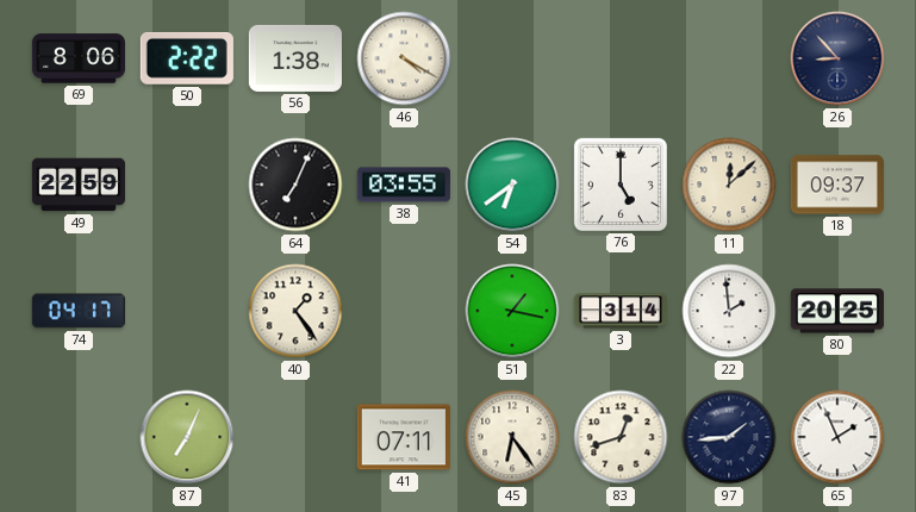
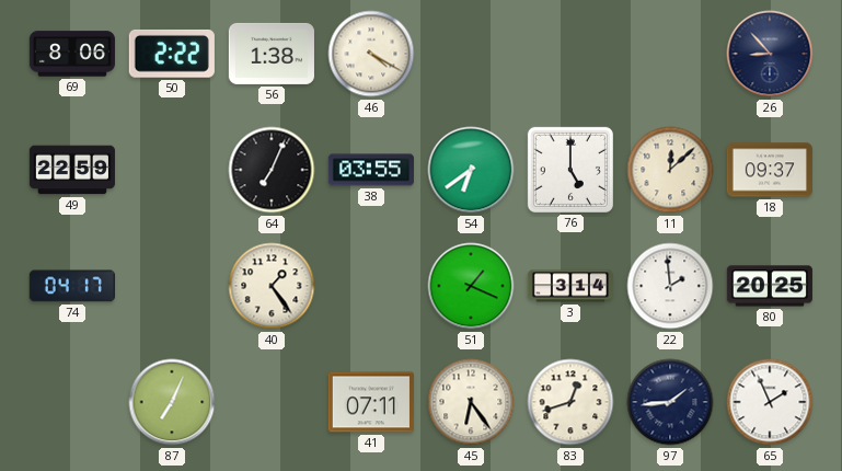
51: 1:17 -> 1:19 (471, 286)
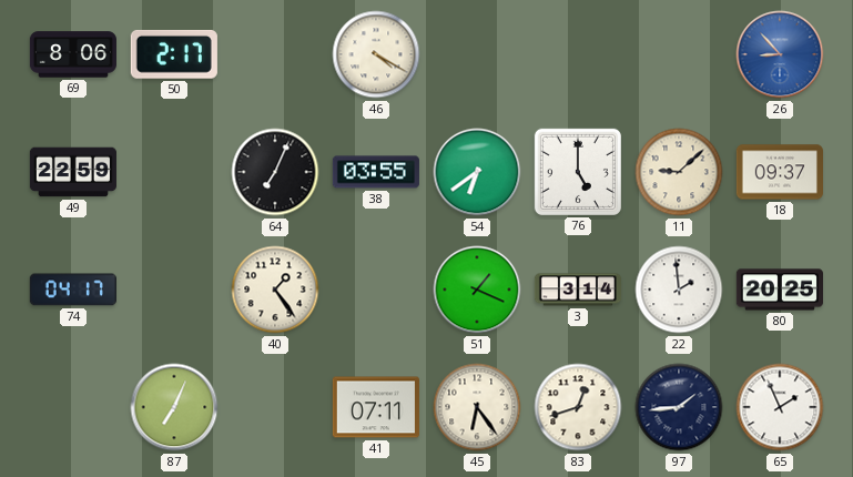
50: 2:22 -> 2:17 (174, 54)
56: 1:38 -> none (272, 54)
26 dial: navy -> blue (780, 54)
11: 12:08 -> 9:08 (679, 172)
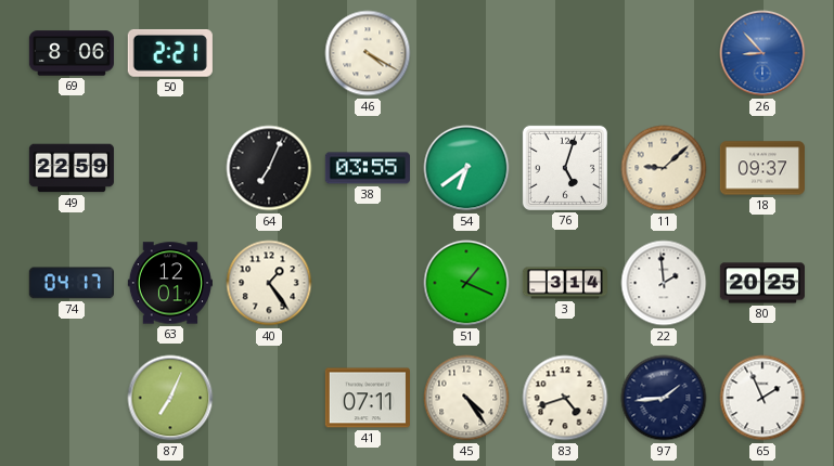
50: 2:17 -> 2:21 (170, 53)
76: 5:00 -> 5:03 (565, 168)
63: none -> 12:01 (170, 283)
45: 6:24 -> 4:24 (466, 398)
83: 12:42 -> 4:42 (565, 398)
